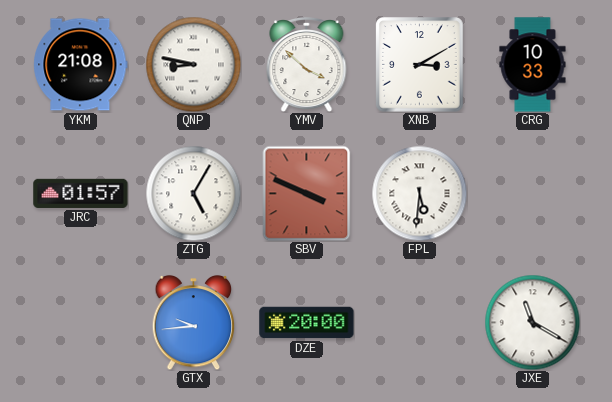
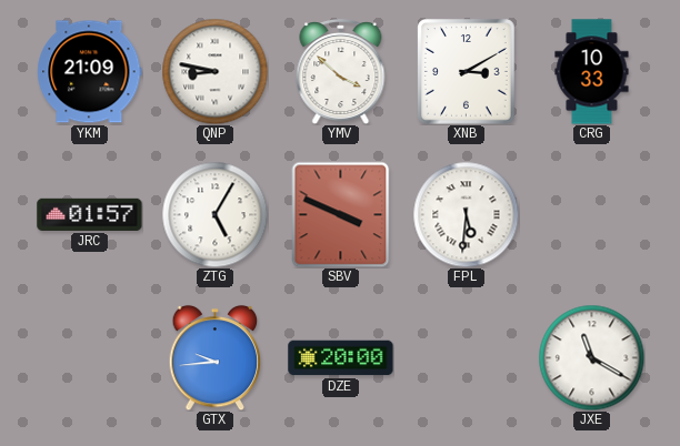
YKM: 21:08 -> 21:09 (90, 72)
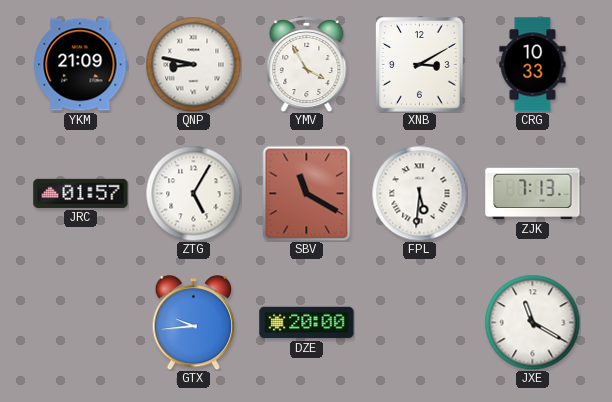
YMV: 3:52 -> 3:55 (307, 65)
SBV: 3:49 -> 11:20 (307, 193)
ZJK: none -> 7:13 (533, 194)
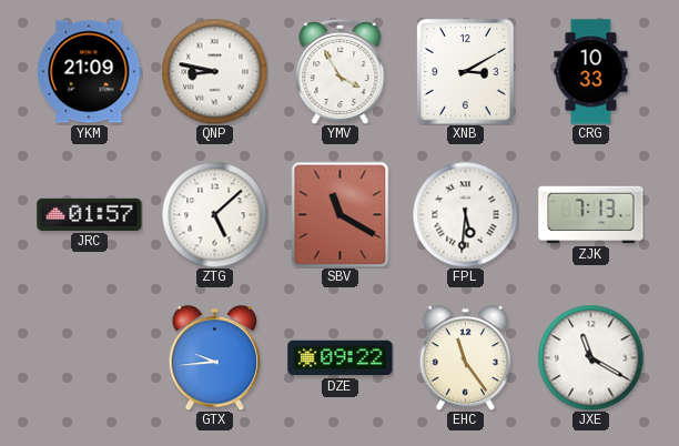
ZTG: 5:05 -> 5:08 (214, 214)
DZE: 20:00 -> 09:22 (341, 358)
EHC: none -> 11:24 (466, 357)
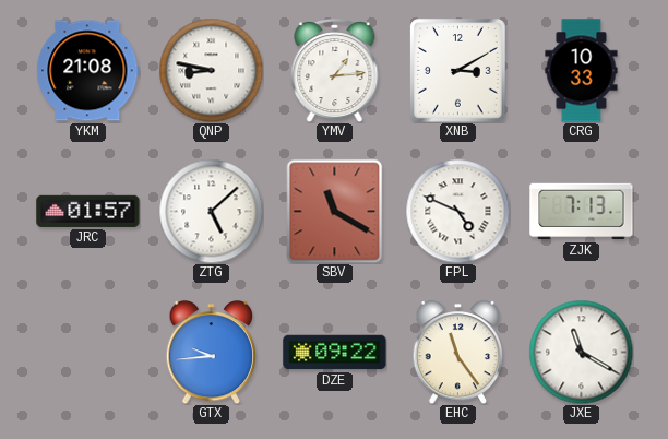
YKM: 21:09 -> 21:08 (88, 71)
YMV: 3:55 -> 1:14 (335, 71)
FPL: 5:31 -> 4:49 (457, 211)
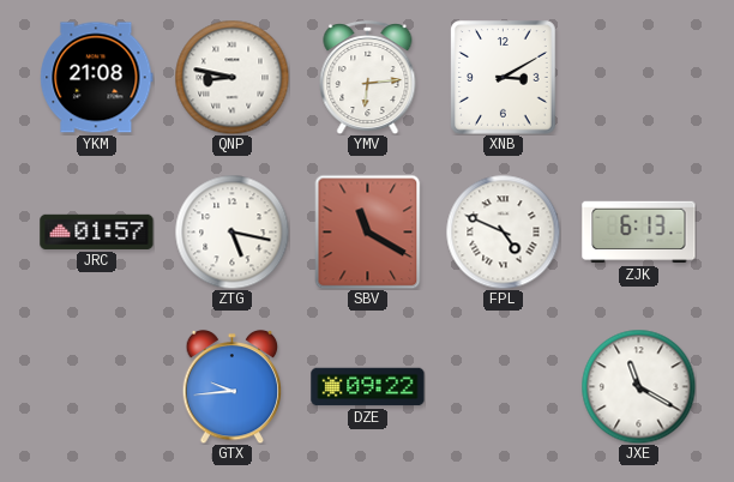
YMV: 1:14 -> 6:14 (368, 78)
CRG: 10:33 -> none (582, 71)
ZTG: 5:08 -> 5:17 (231, 231)
ZJK: 7:13 -> 6:13 (639, 233)
EHC: 11:24 -> none (458, 352)
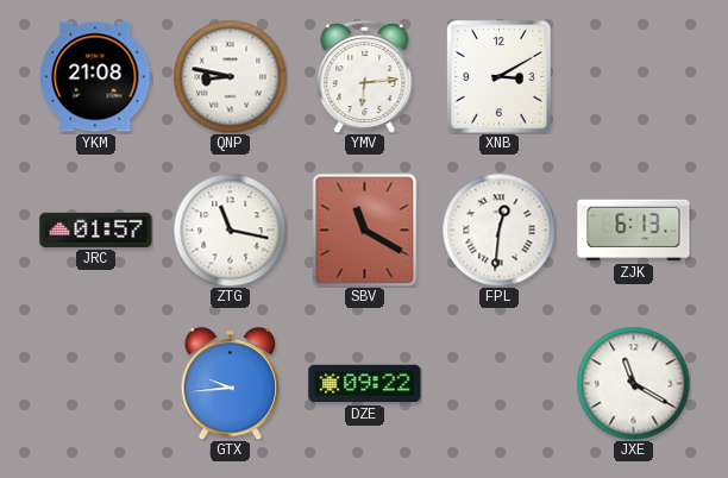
ZTG: 5:17 -> 11:17 (230, 229)
FPL: 4:49 -> 12:31 (498, 229)
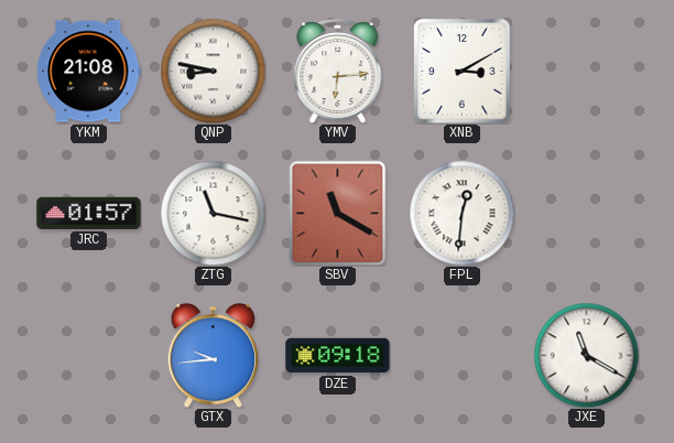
ZJK: 6:13 -> none (634, 231)
DZE: 09:22 -> 09:18 (338, 356)
